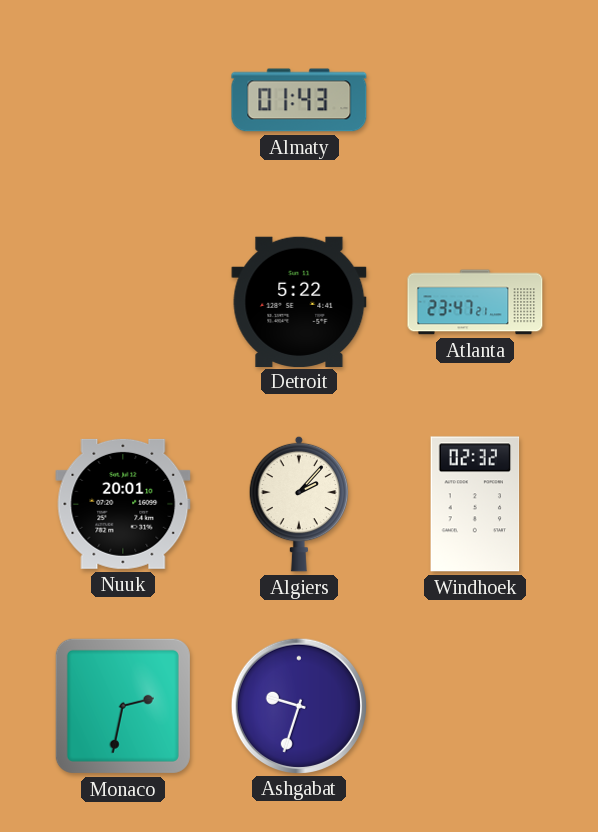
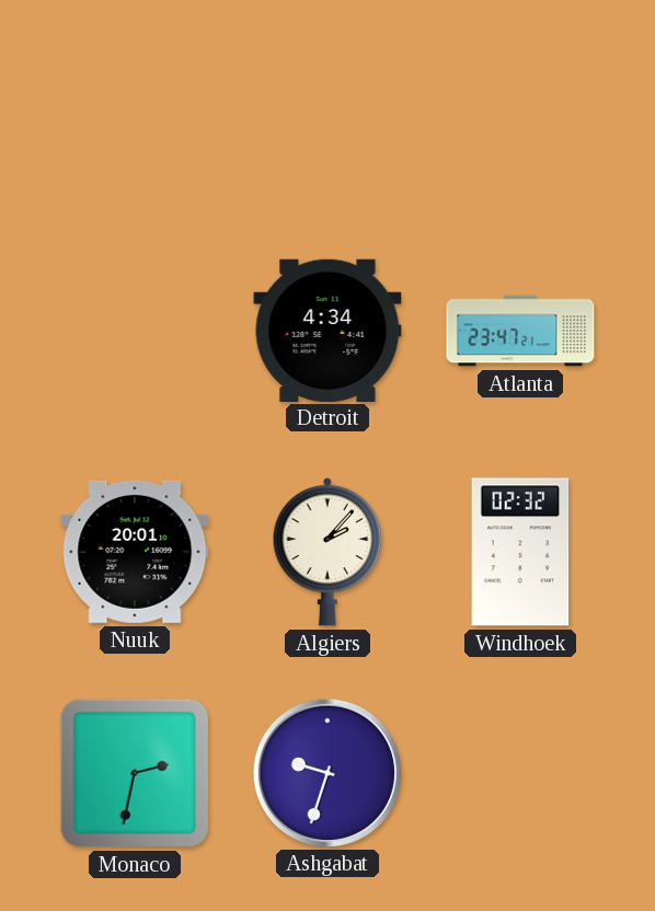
Almaty: 01:43 -> none (299, 100)
Detroit: 5:22 -> 4:34 (327, 330)
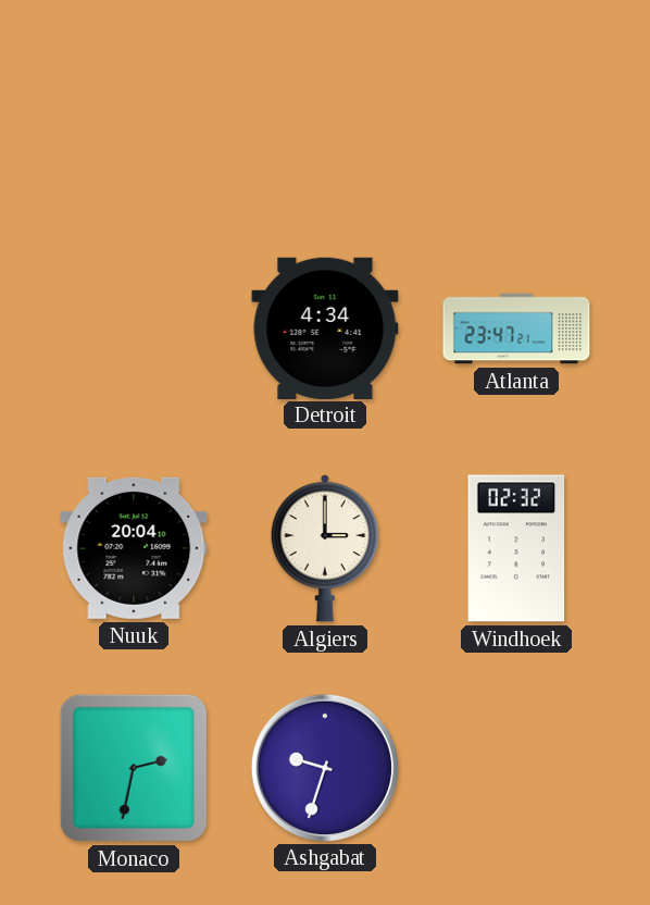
Nuuk: 20:01 -> 20:04 (134, 548)
Algiers: 2:07 -> 3:00 (325, 548)
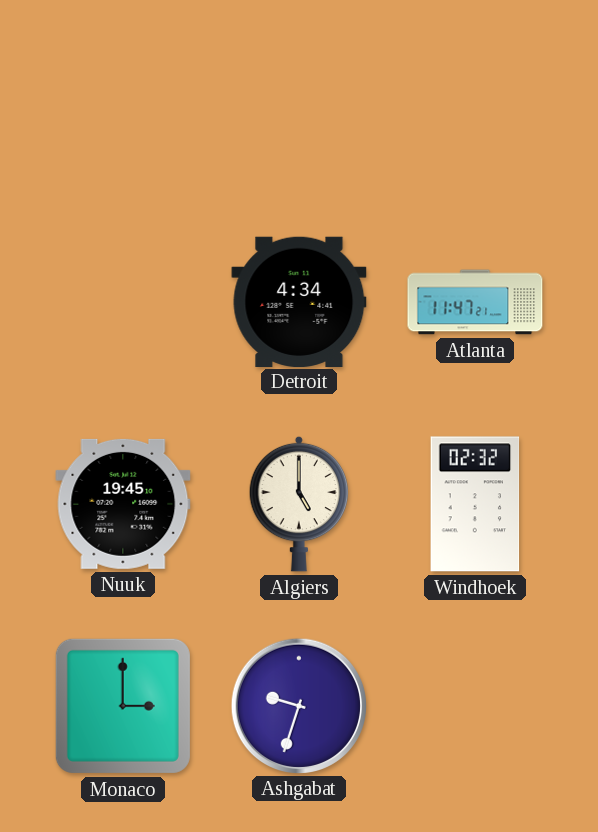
Atlanta: 23:47 -> 11:47 (475, 302)
Nuuk: 20:04 -> 19:45 (123, 504)
Algiers: 3:00 -> 5:00 (299, 504)
Monaco: 2:32 -> 3:00 (123, 706)
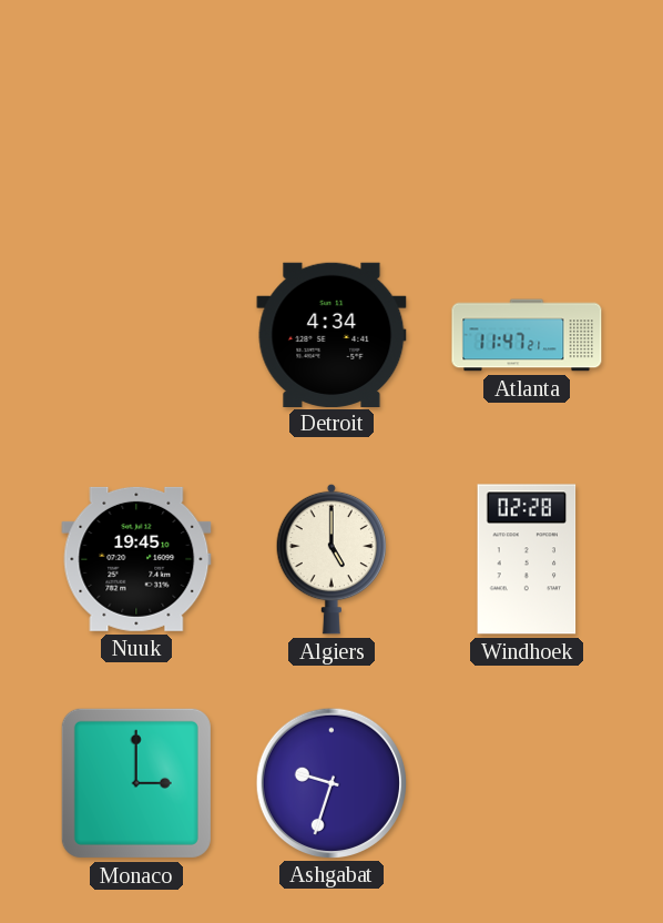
Windhoek: 02:32 -> 02:28 (527, 559)
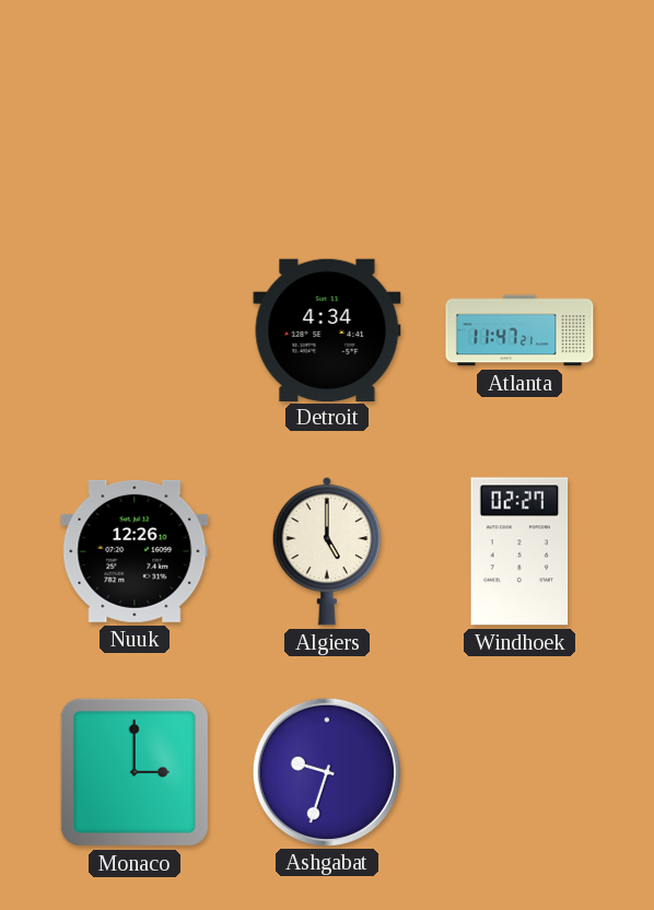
Nuuk: 19:45 -> 12:26 (135, 551)
Windhoek: 02:28 -> 02:27 (519, 551)
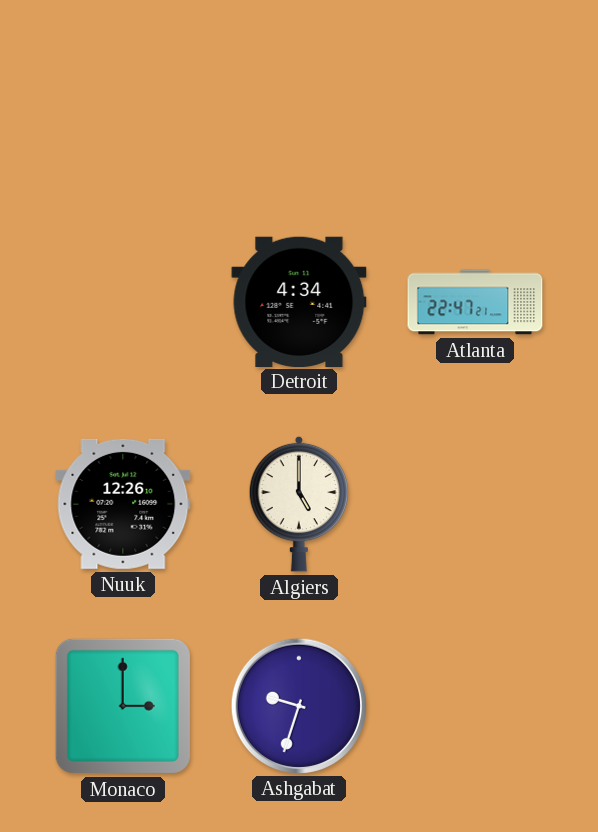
Atlanta: 11:47 -> 22:47 (475, 302)
Windhoek: 02:27 -> none (519, 551)
